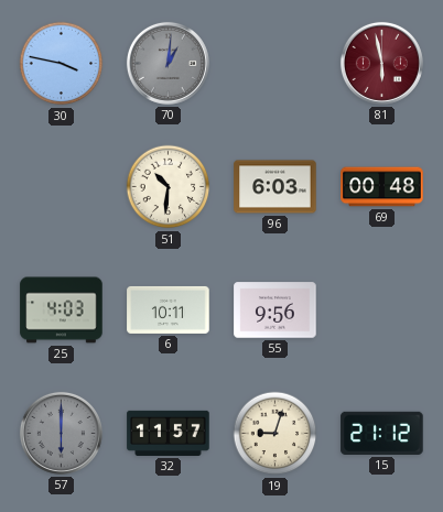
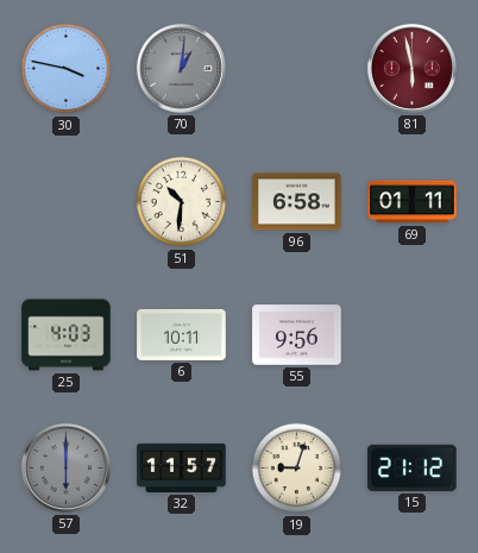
96: 6:03 -> 6:58 (297, 202)
69: 00:48 -> 01:11 (413, 202)
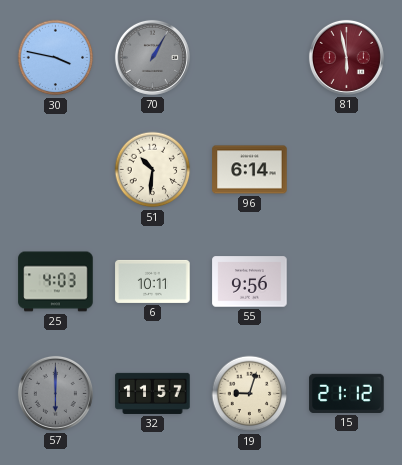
70: 1:01 -> 1:05 (152, 57)
96: 6:58 -> 6:14 (250, 170)
69: 01:11 -> none (413, 202)
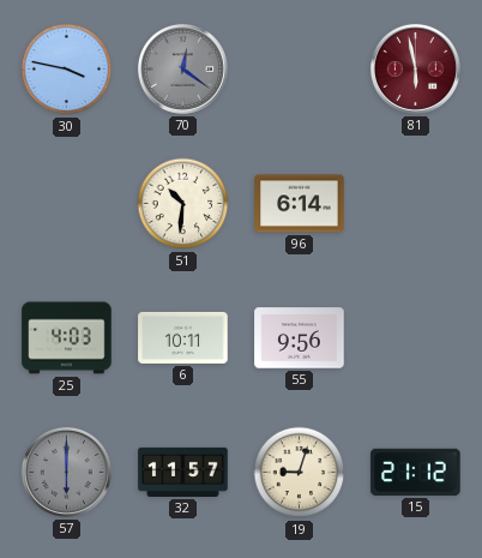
70: 1:05 -> 12:21 (182, 68)
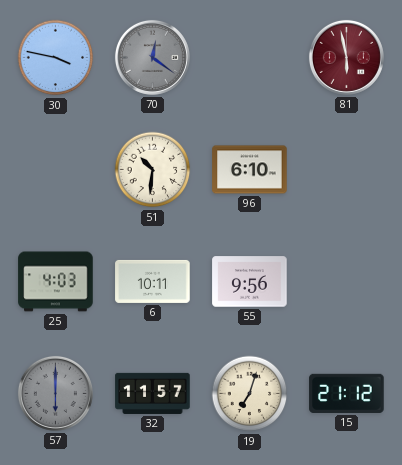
96: 6:14 -> 6:10 (250, 170)
19: 9:03 -> 7:03 (250, 394)
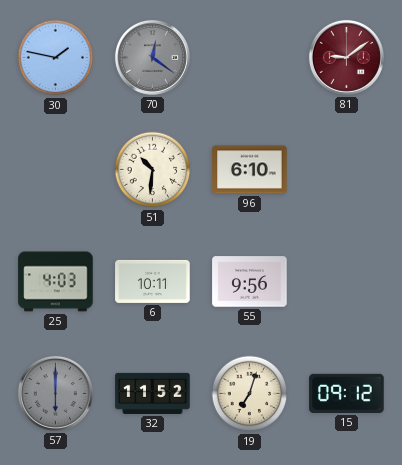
30: 3:47 -> 1:47 (56, 58)
81: 5:58 -> 9:09 (346, 57)
32: 11:57 -> 11:52 (153, 393)
15: 21:12 -> 09:12 (347, 393)
